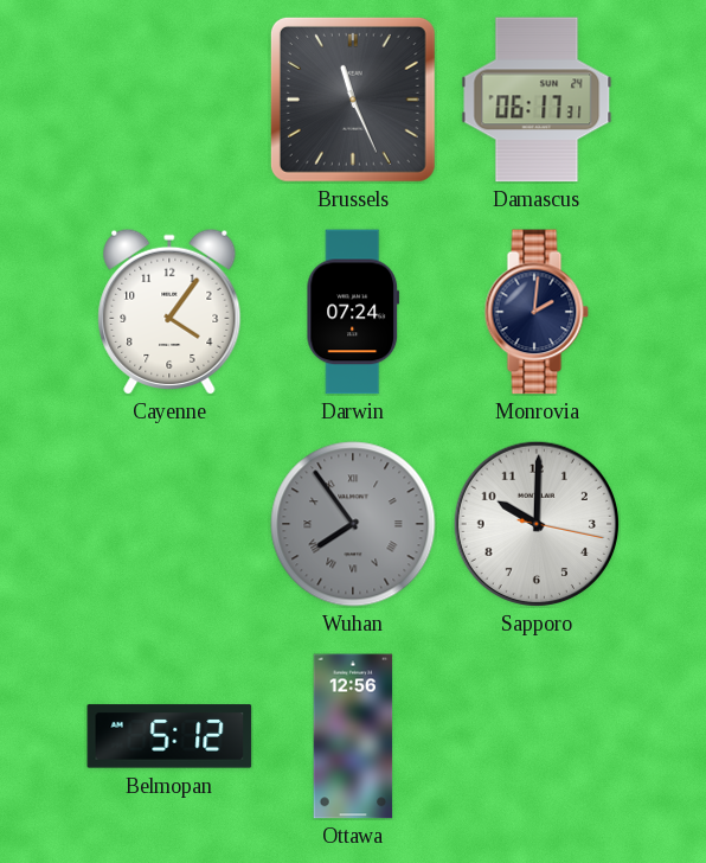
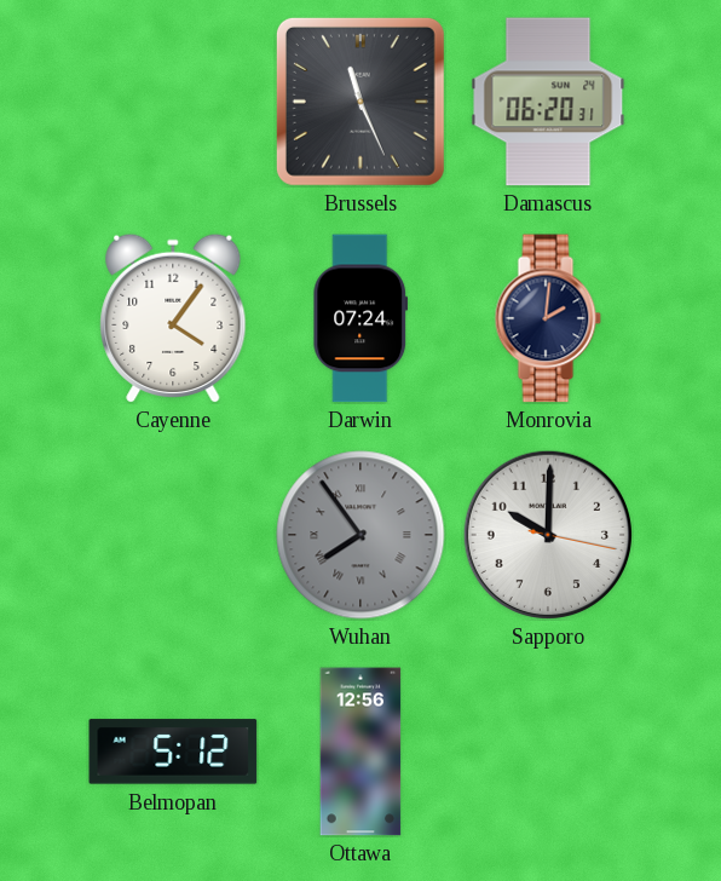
Damascus: 06:17 -> 06:20 (548, 102)
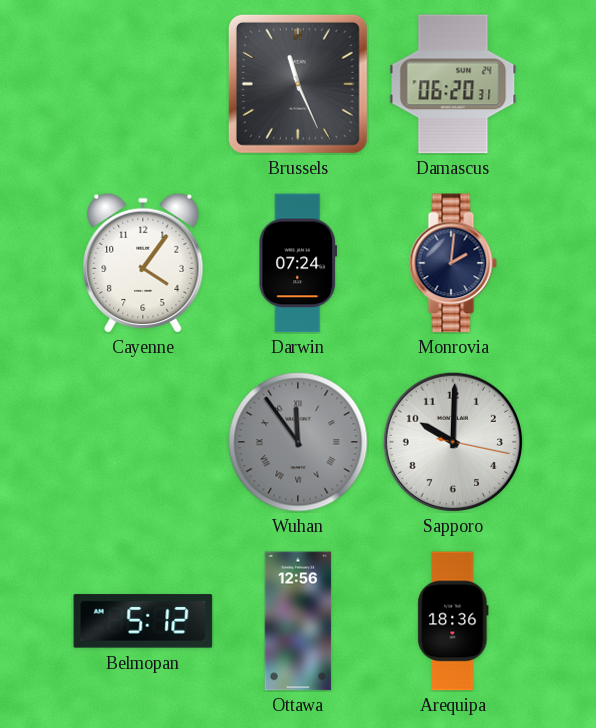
Wuhan: 7:54 -> 11:54 (298, 442)
Arequipa: none -> 18:36 (453, 621)
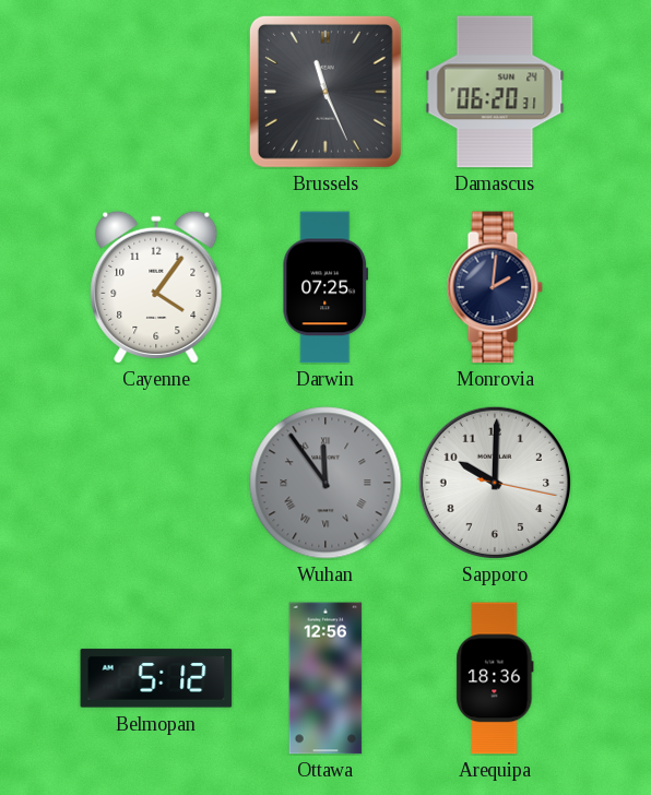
Darwin: 07:24 -> 07:25 (325, 287)
